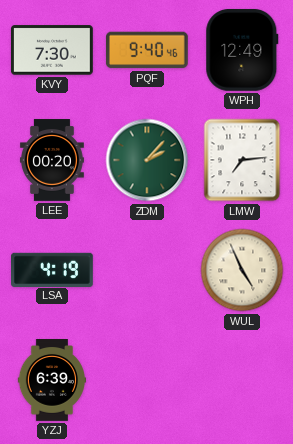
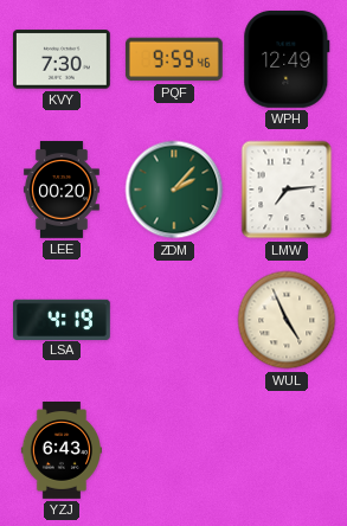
PQF: 9:40 -> 9:59 (174, 59)
YZJ: 6:39 -> 6:43 (62, 451)
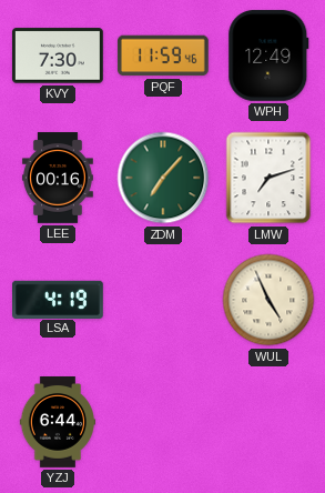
PQF: 9:59 -> 11:59 (163, 56)
LEE: 00:20 -> 00:16 (58, 178)
ZDM: 2:07 -> 7:07 (163, 178)
LMW: 7:14 -> 7:12 (268, 178)
YZJ: 6:43 -> 6:44 (58, 423)
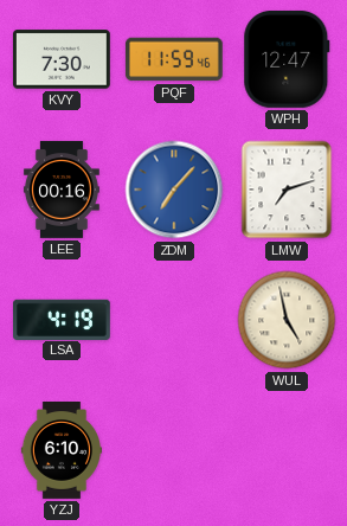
WPH: 12:49 -> 12:47 (287, 59)
ZDM dial: green -> blue (174, 190)
WUL: 4:56 -> 4:58 (287, 320)
YZJ: 6:44 -> 6:10 (62, 451)
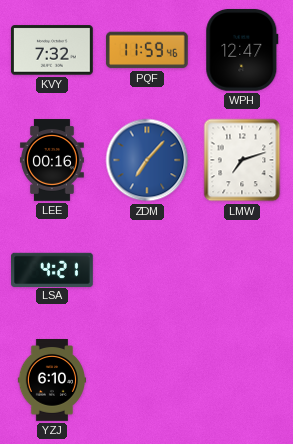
KVY: 7:30 -> 7:32 (52, 50)
LSA: 4:19 -> 4:21 (53, 269)
WUL: 4:58 -> none (287, 320)
